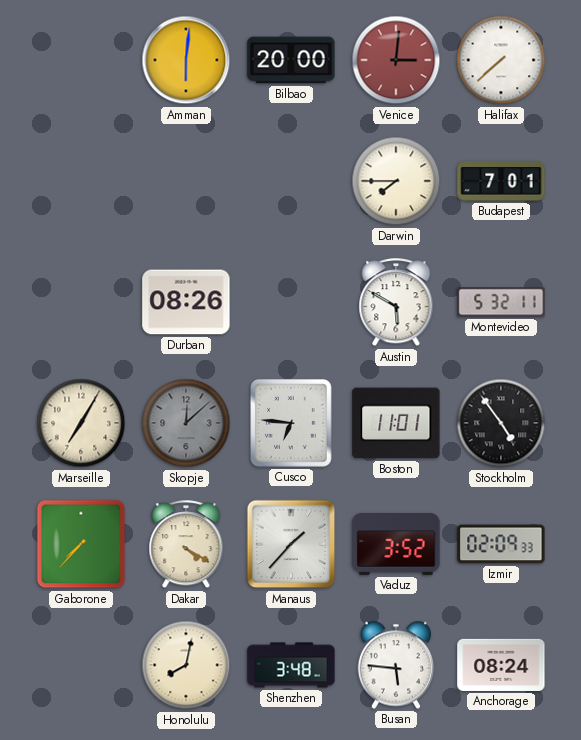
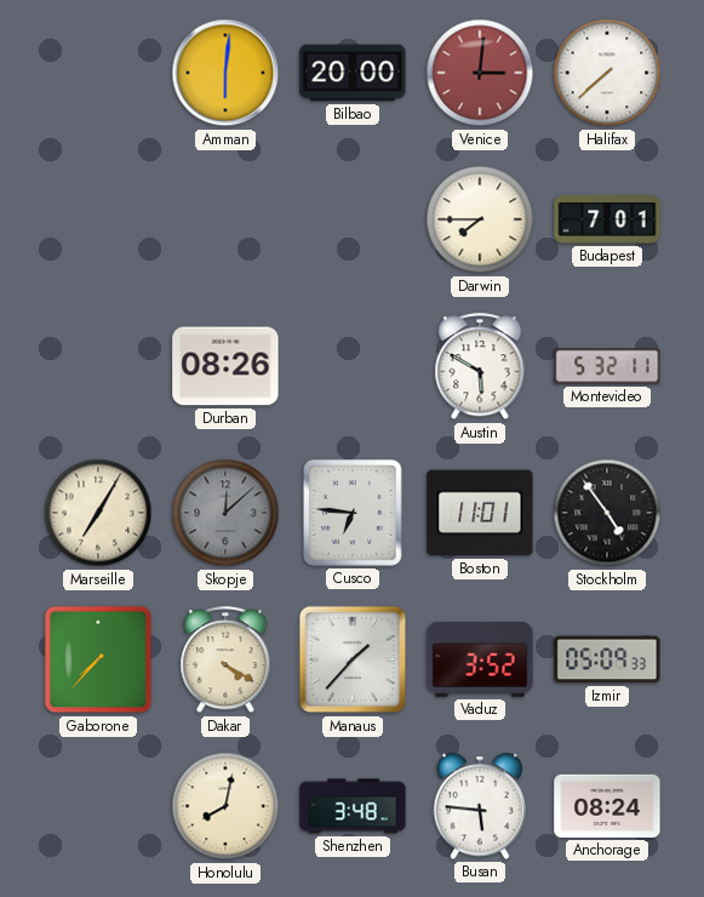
Izmir: 02:09 -> 05:09 (607, 659)
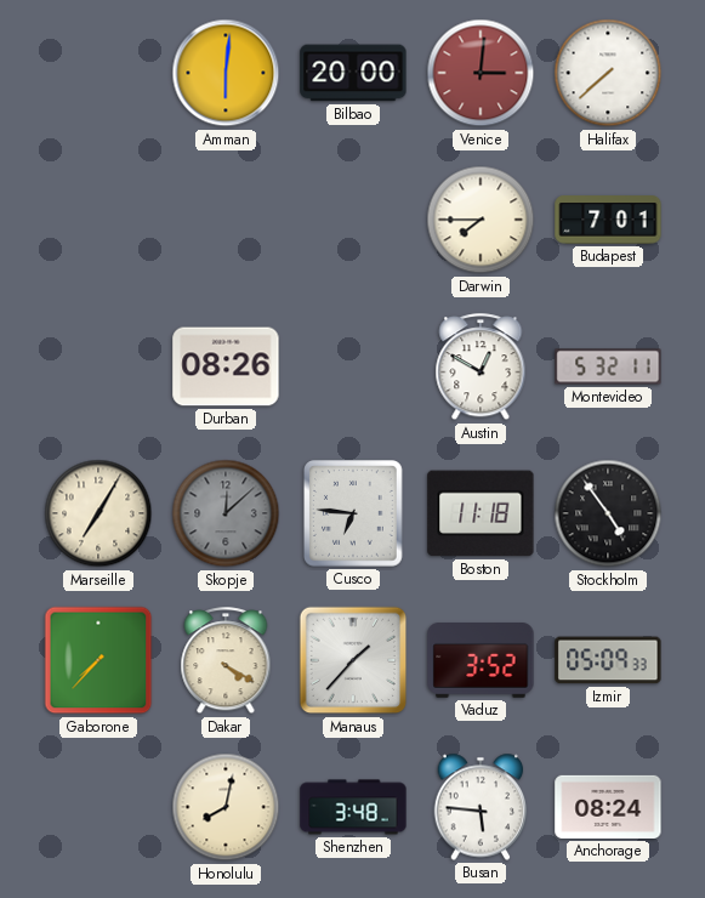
Austin: 5:50 -> 12:50 (481, 368)
Boston: 11:01 -> 11:18 (481, 513)
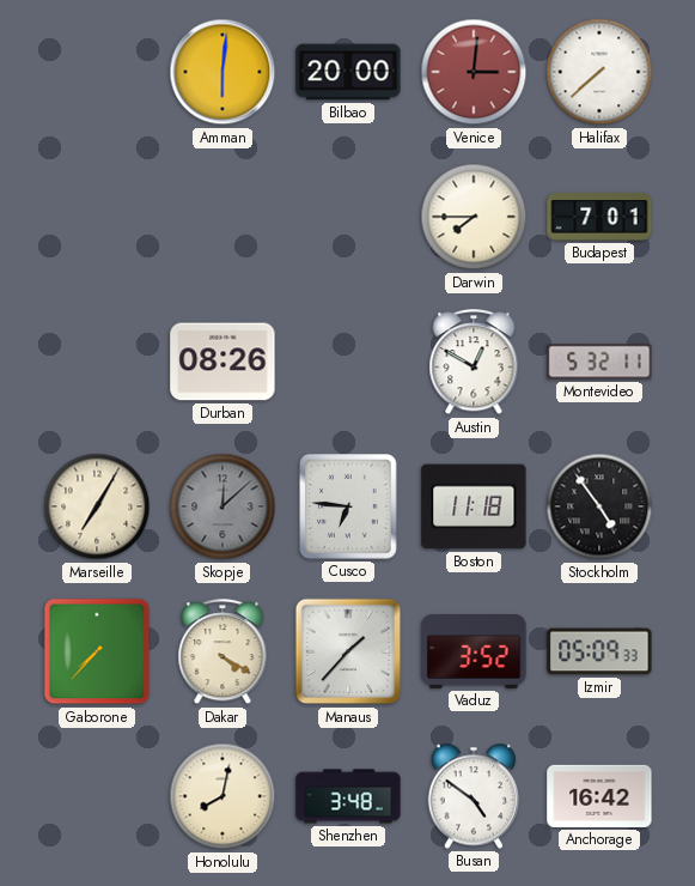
Busan: 5:46 -> 4:51 (474, 796)
Anchorage: 08:24 -> 16:42 (599, 796)
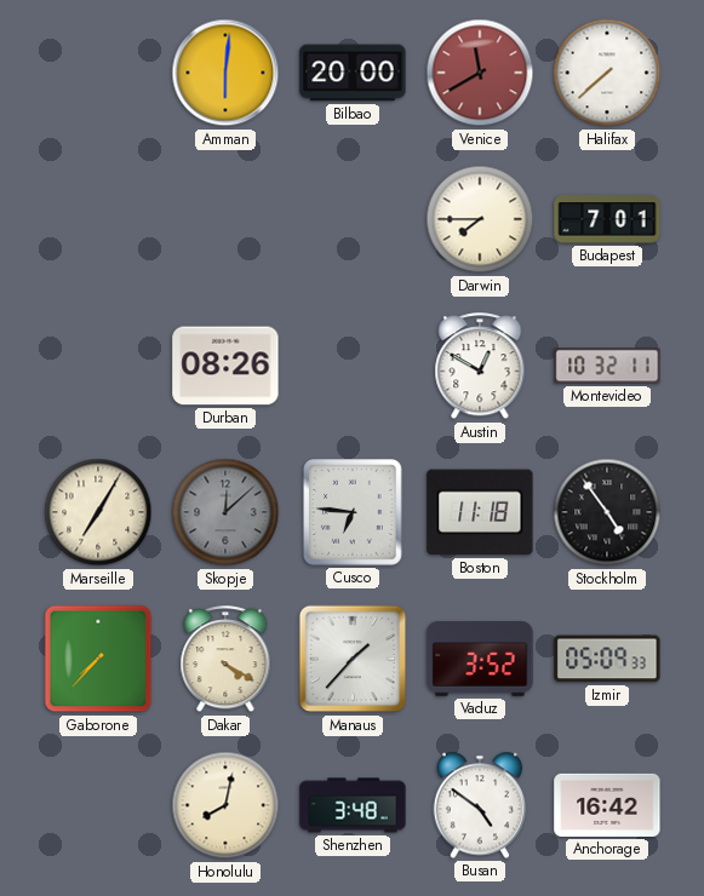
Venice: 3:01 -> 11:40 (480, 73)
Montevideo: 5:32 -> 10:32 (607, 366)
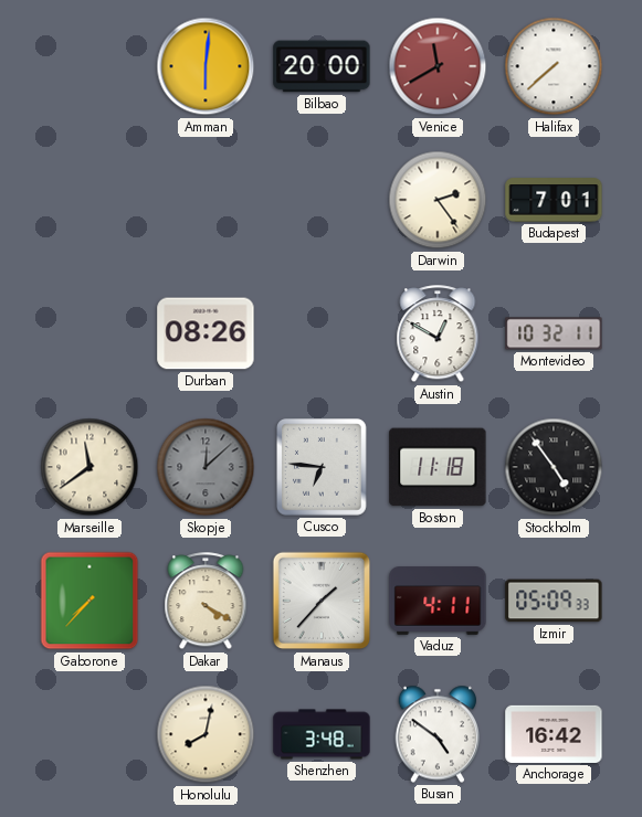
Darwin: 7:45 -> 2:24 (438, 200)
Marseille: 7:05 -> 11:39 (90, 467)
Vaduz: 3:52 -> 4:11 (438, 602)
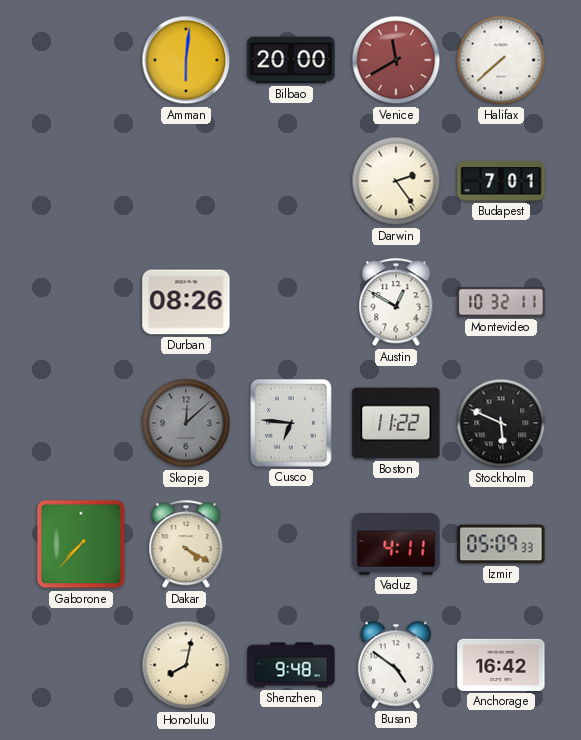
Marseille: 11:39 -> none (90, 467)
Boston: 11:18 -> 11:22 (396, 423)
Stockholm: 4:54 -> 5:49 (501, 423)
Manaus: 1:37 -> none (322, 601)
Shenzhen: 3:48 -> 9:48 (291, 665)
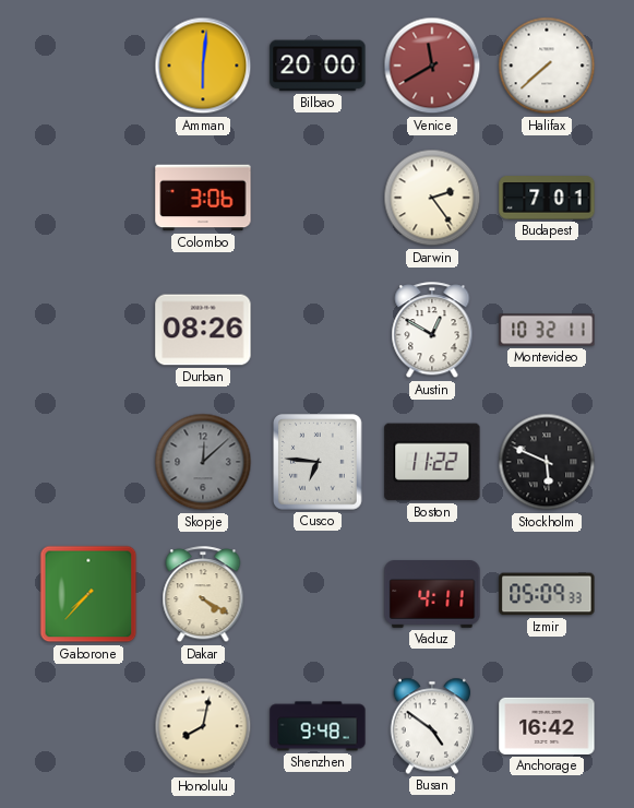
Colombo: none -> 3:06 (203, 198)
